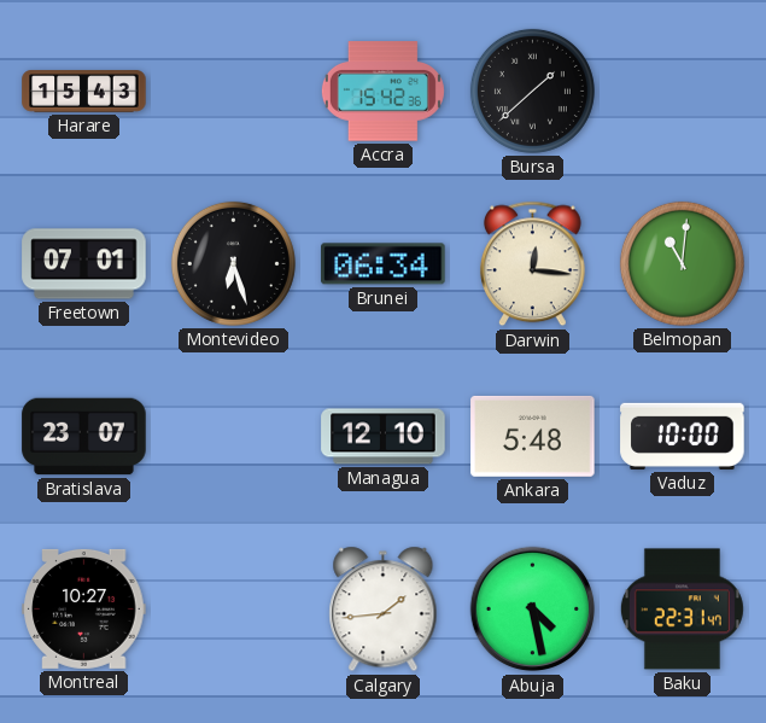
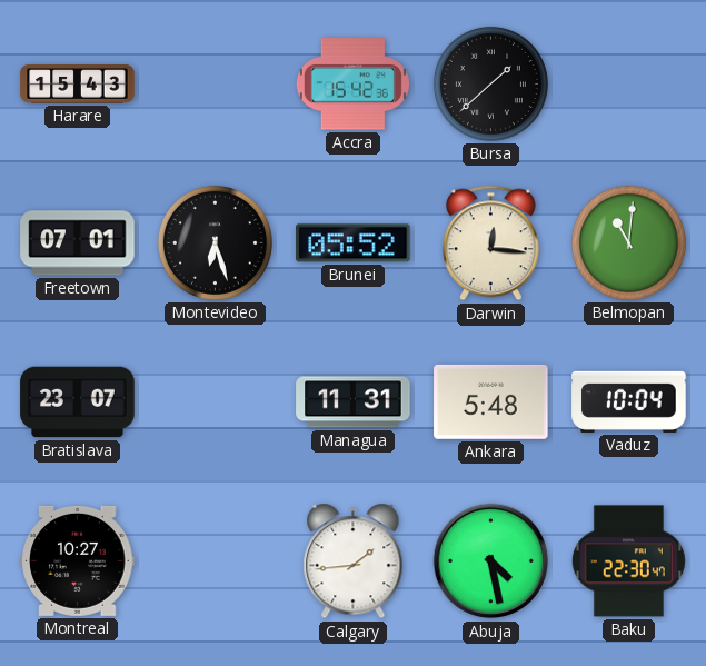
Brunei: 06:34 -> 05:52 (354, 243)
Managua: 12:10 -> 11:31 (354, 402)
Vaduz: 10:00 -> 10:04 (629, 401)
Baku: 22:31 -> 22:30 (628, 561)
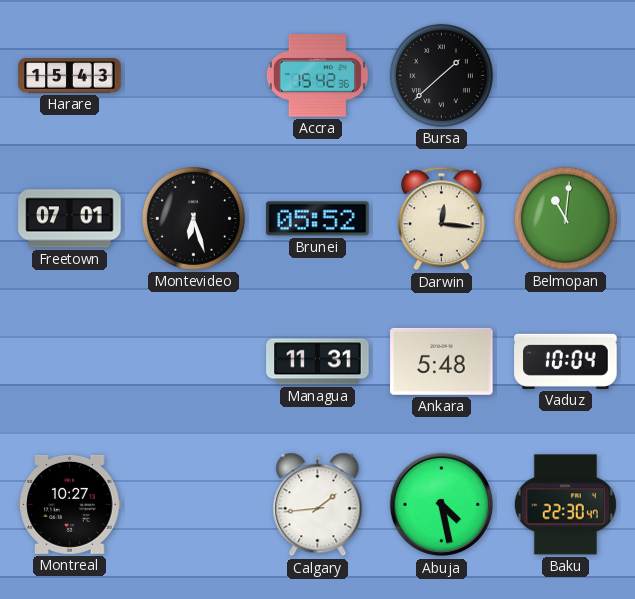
Bratislava: 23:07 -> none (78, 402)
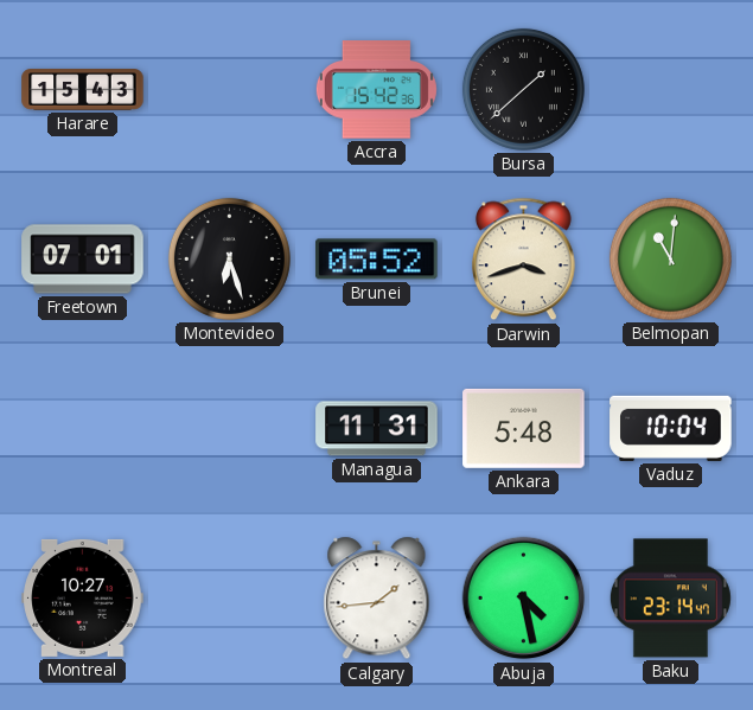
Darwin: 12:16 -> 3:42 (523, 260)
Baku: 22:30 -> 23:14 (670, 599)
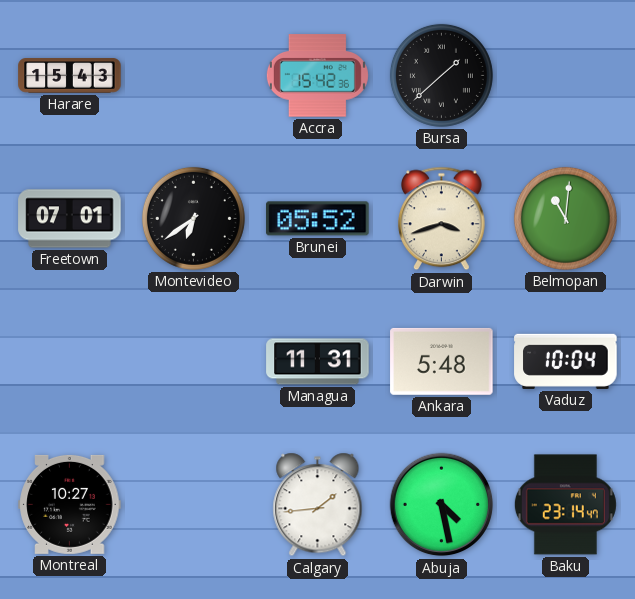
Montevideo: 6:27 -> 6:39 (193, 218)
